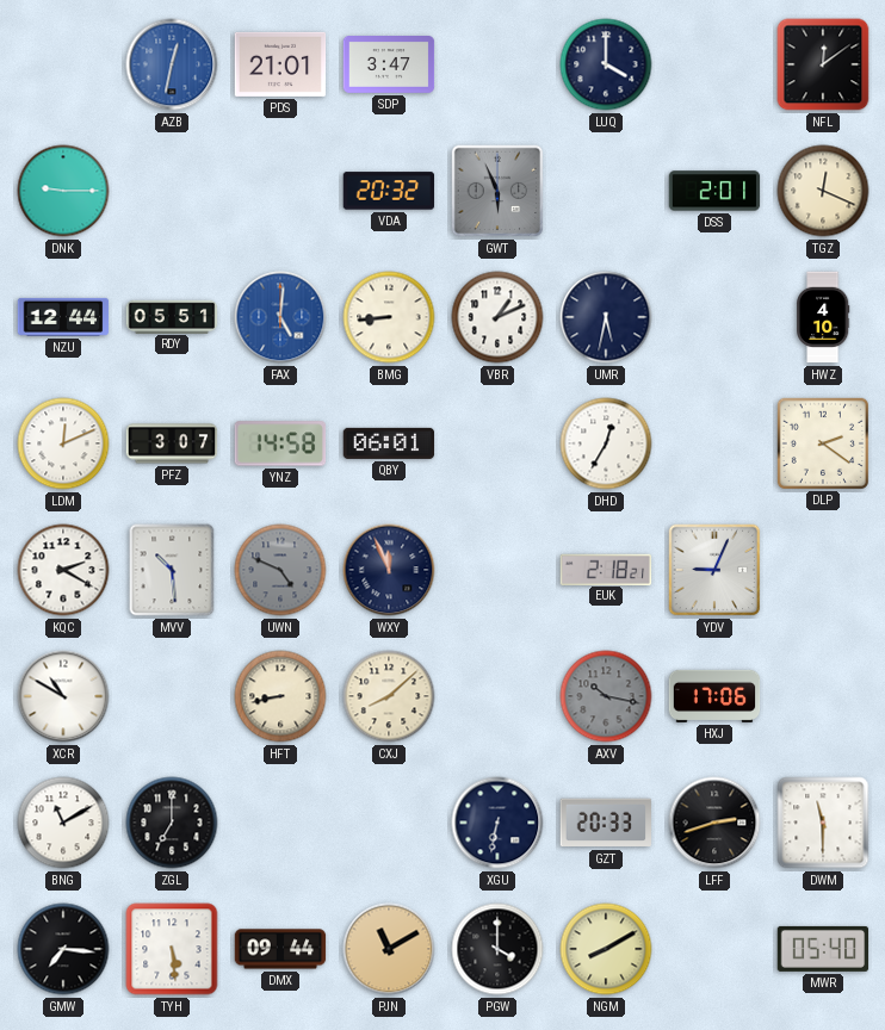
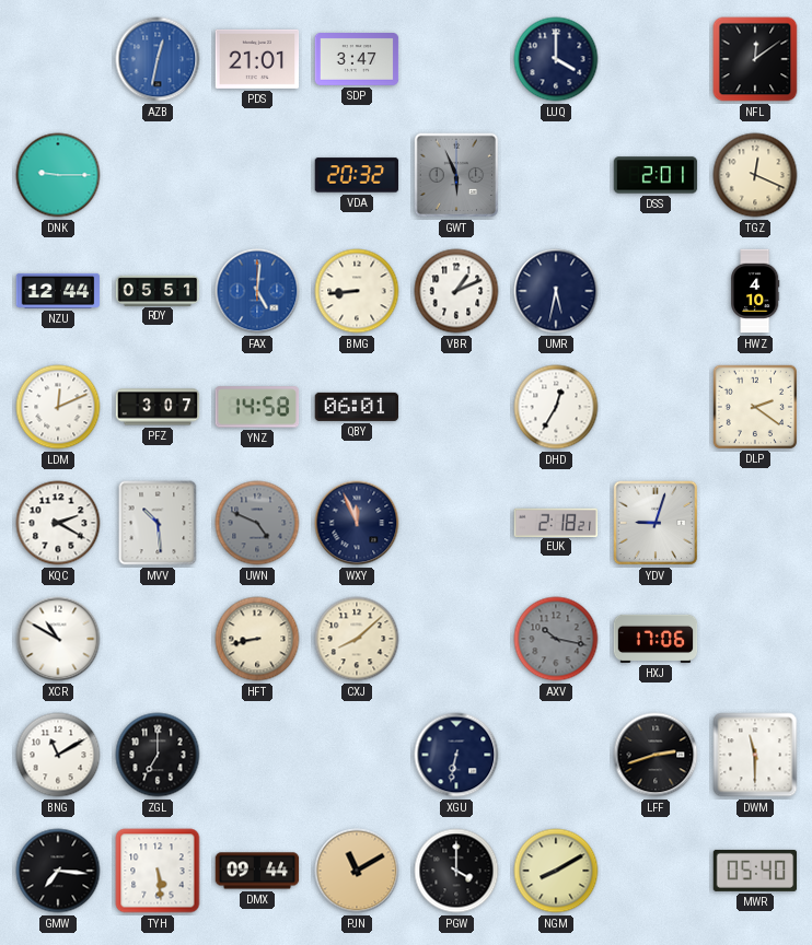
YDV: 9:04 -> 9:03 (656, 523)
GZT: 20:33 -> none (606, 823)
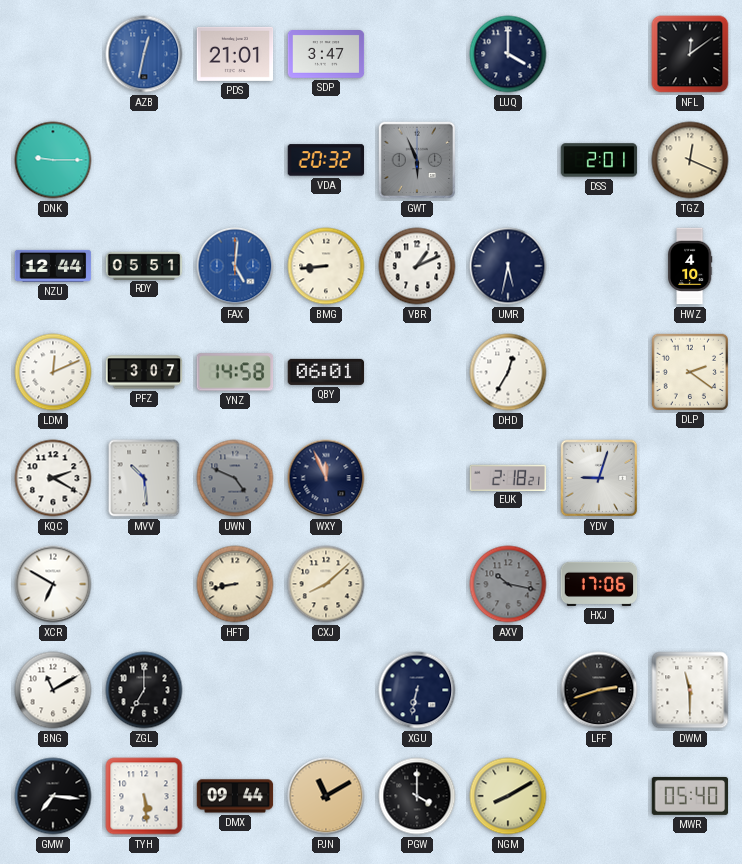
XCR: 10:50 -> 6:50 (53, 584)
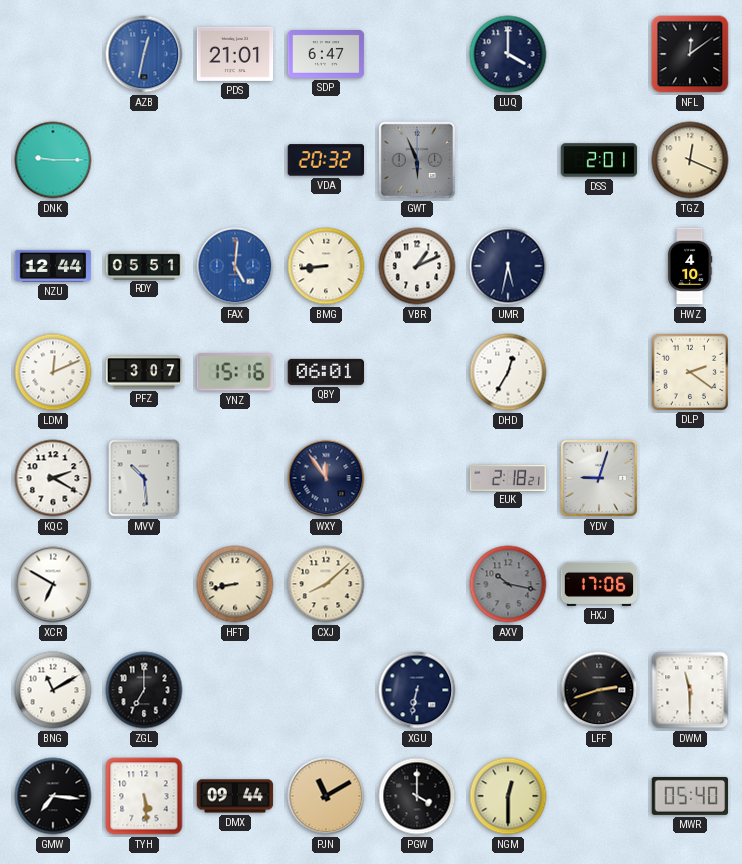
SDP: 3:47 -> 6:47 (326, 55)
YNZ: 14:58 -> 15:16 (235, 372)
UWN: 4:49 -> none (235, 478)
WXY: 11:56 -> 11:54 (326, 478)
NGM: 8:10 -> 12:30 (508, 796)
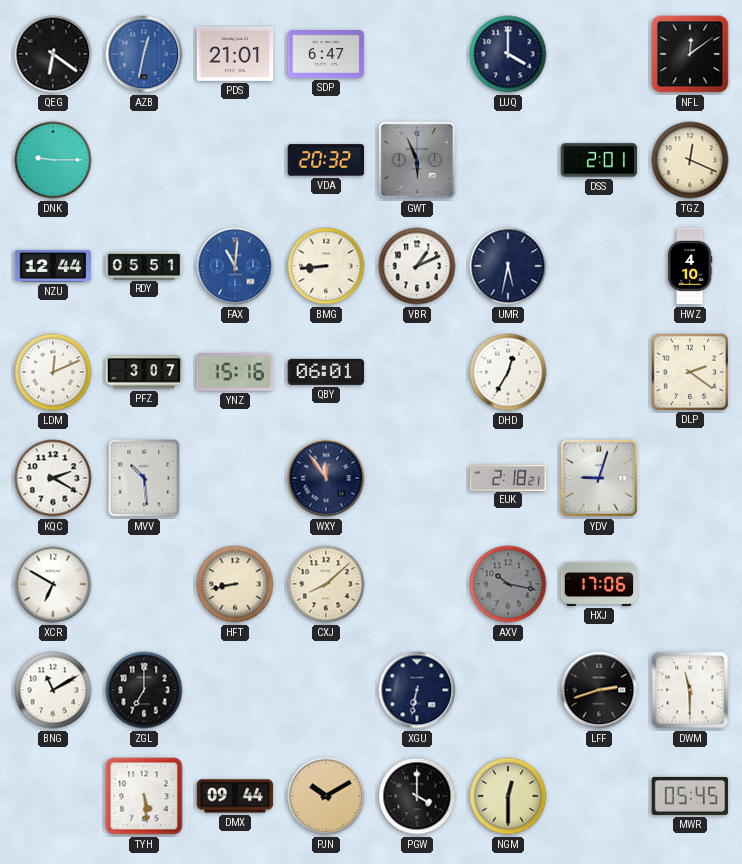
QEG: none -> 6:21 (53, 54)
FAX: 5:01 -> 11:01 (235, 266)
GMW: 7:16 -> none (53, 796)
PJN: 11:10 -> 10:10 (326, 796)
MWR: 05:40 -> 05:45 (690, 796)
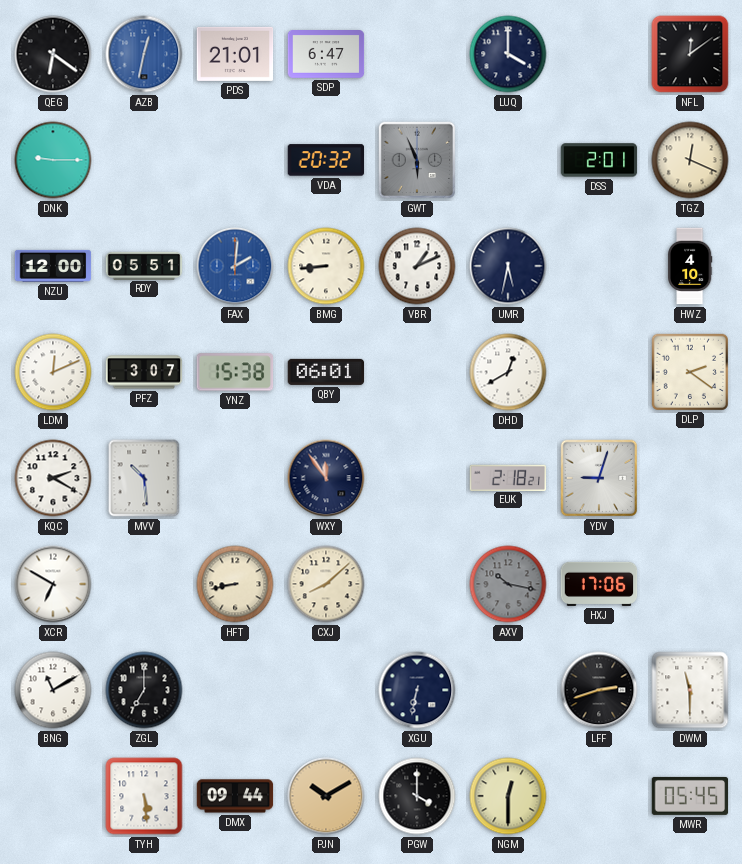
NZU: 12:44 -> 12:00 (53, 266)
FAX: 11:01 -> 2:01 (235, 266)
YNZ: 15:16 -> 15:38 (235, 372)
DHD: 12:35 -> 12:40 (508, 372)
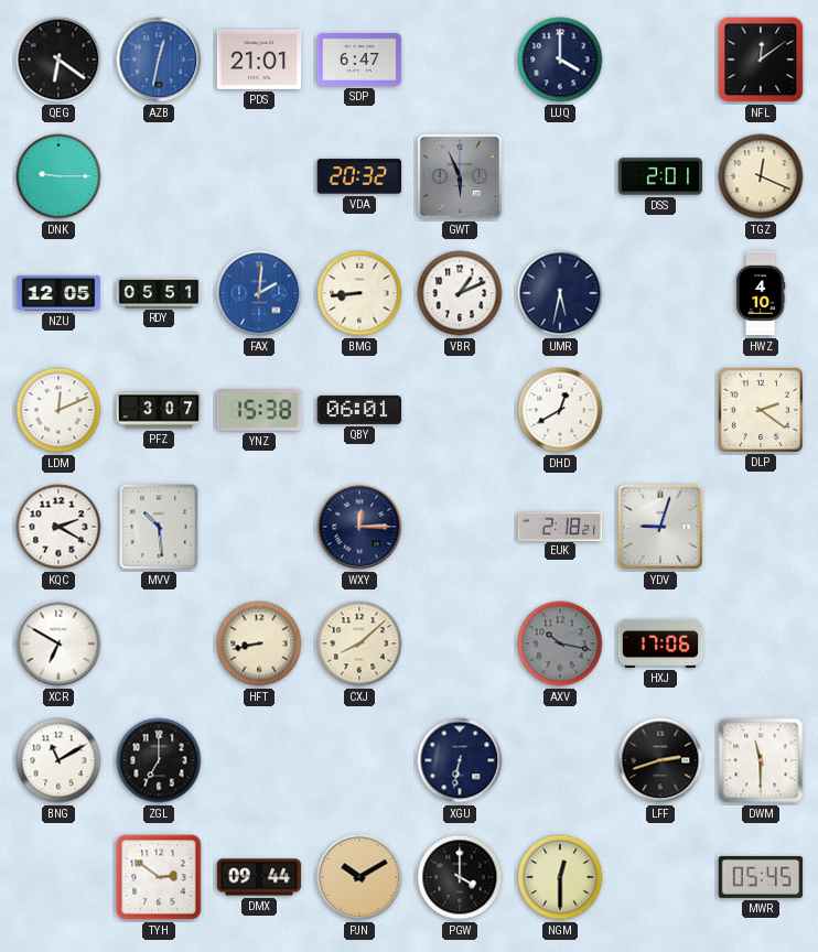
NZU: 12:00 -> 12:05 (58, 293)
WXY: 11:54 -> 12:15 (359, 527)
TYH: 5:29 -> 2:51 (159, 877)
